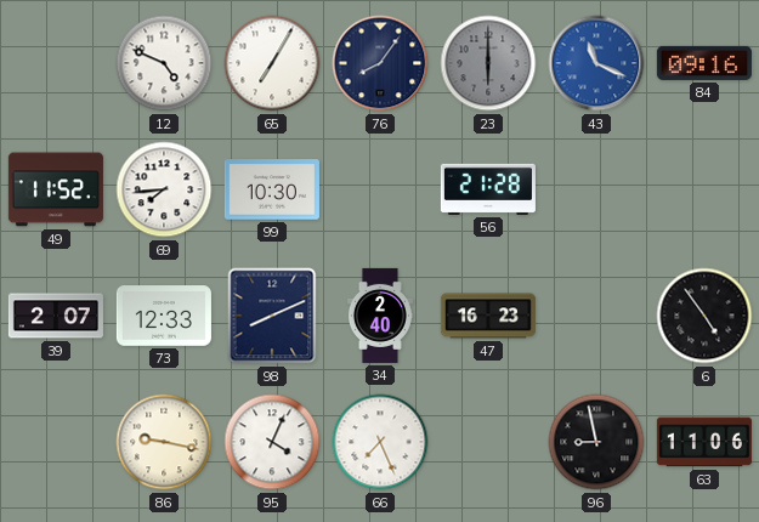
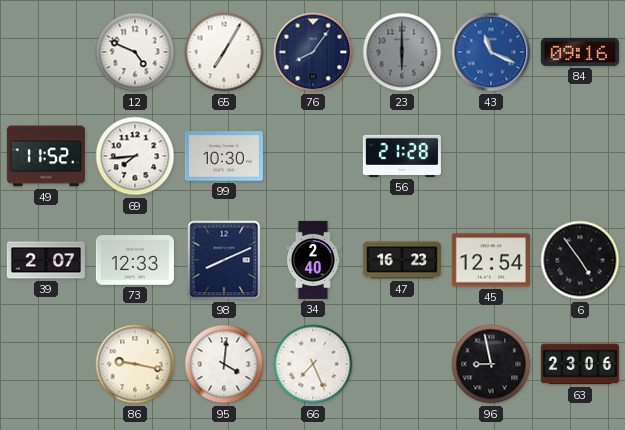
45: none -> 12:54 (491, 260)
95: 4:04 -> 4:01 (224, 364)
63: 11:06 -> 23:06 (580, 364)
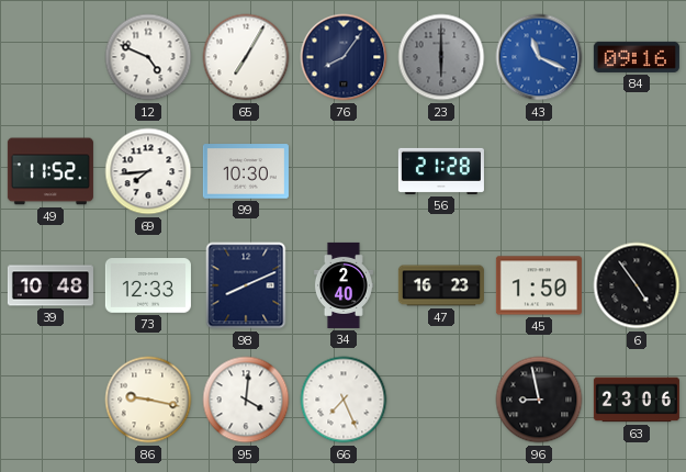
39: 2:07 -> 10:48 (50, 285)
45: 12:54 -> 1:50 (539, 285)
